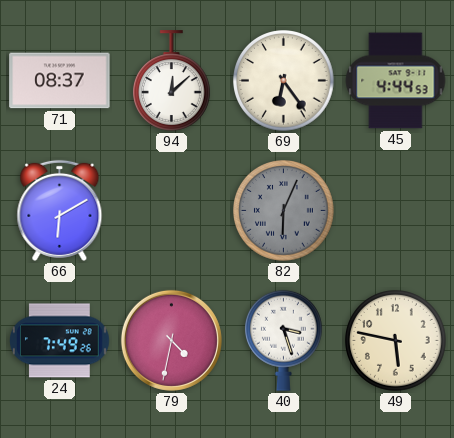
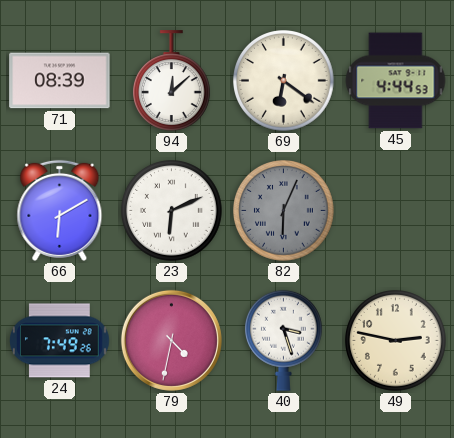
71: 08:37 -> 08:39 (60, 81)
69: 6:24 -> 6:21 (284, 81)
23: none -> 6:11 (172, 211)
49: 5:47 -> 2:47 (396, 341)
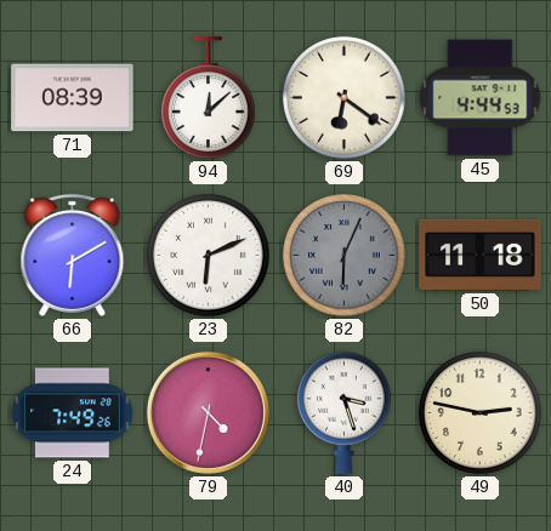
50: none -> 11:18 (481, 255)
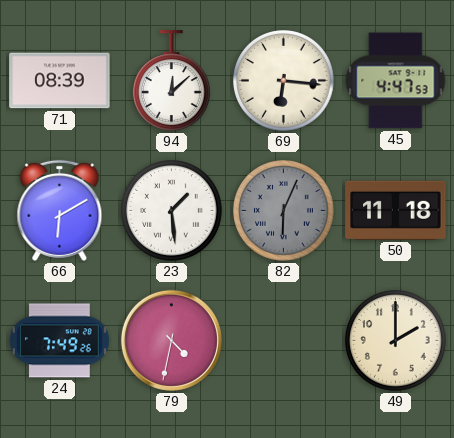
69: 6:21 -> 6:16 (284, 81)
45: 4:44 -> 4:47 (396, 81)
23: 6:11 -> 1:29 (172, 211)
40: 3:27 -> none (343, 412)
49: 2:47 -> 2:00 (396, 341)
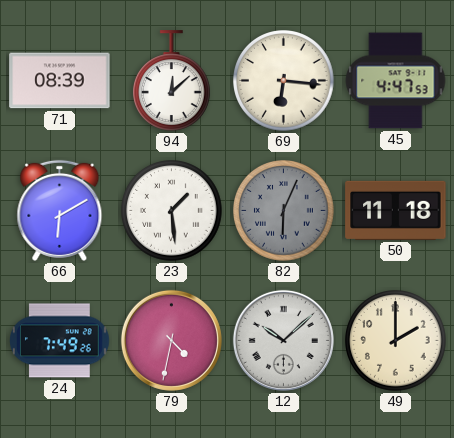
12: none -> 10:08 (283, 340)
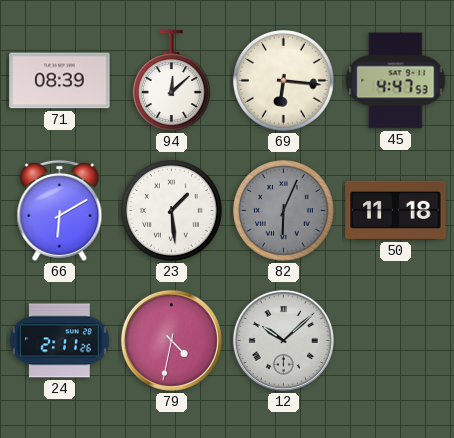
24: 7:49 -> 2:11 (60, 341)
49: 2:00 -> none (396, 341)
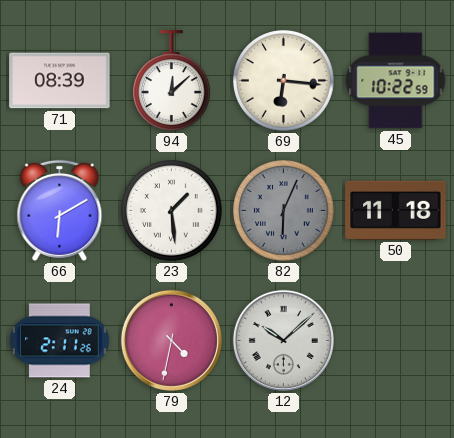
45: 4:47 -> 10:22 (396, 81)
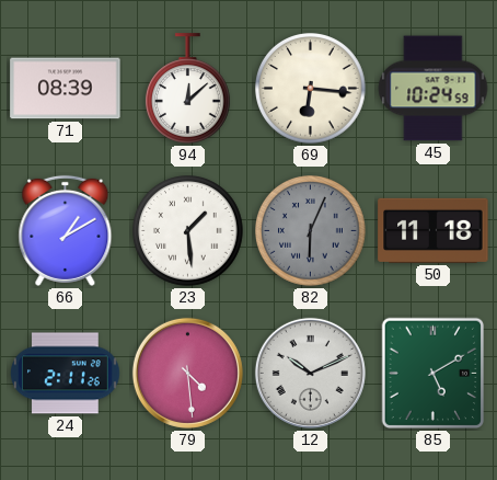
45: 10:22 -> 10:24 (434, 89)
66: 6:10 -> 1:10 (66, 230)
79: 4:32 -> 4:29 (187, 373)
12: 10:08 -> 10:11 (310, 373)
85: none -> 5:10 (434, 374)
